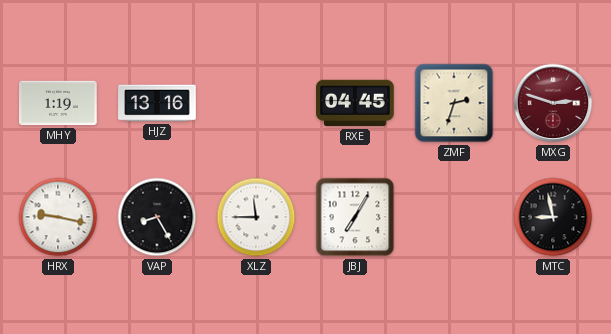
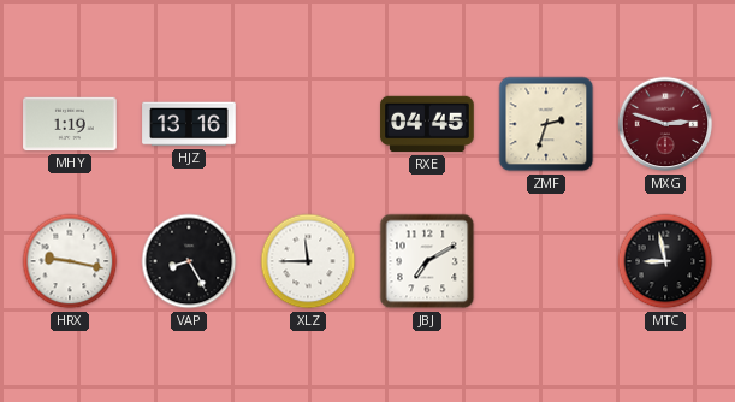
JBJ: 7:05 -> 7:10 (427, 261)
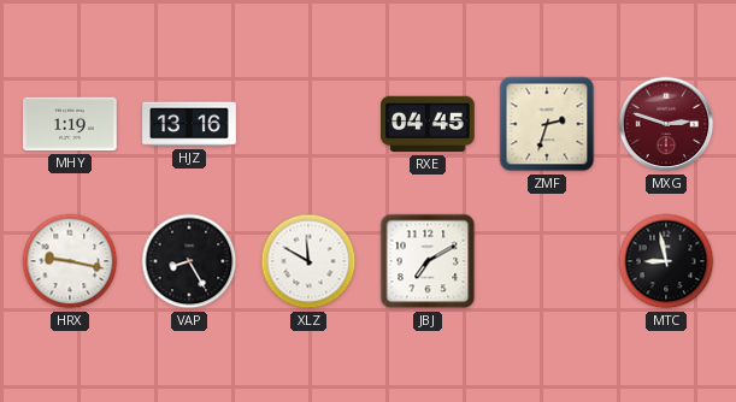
XLZ: 11:45 -> 11:50 (308, 261)
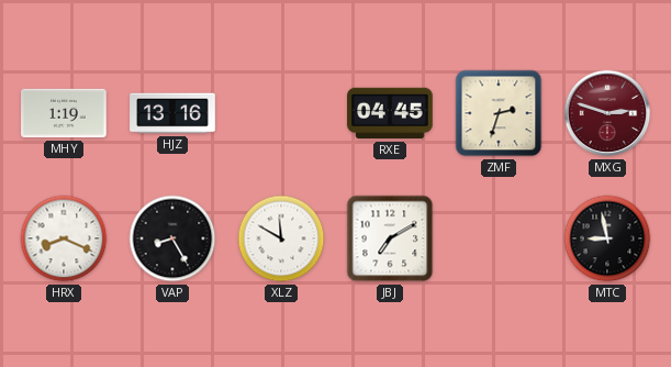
HRX: 9:17 -> 8:19 (64, 238)
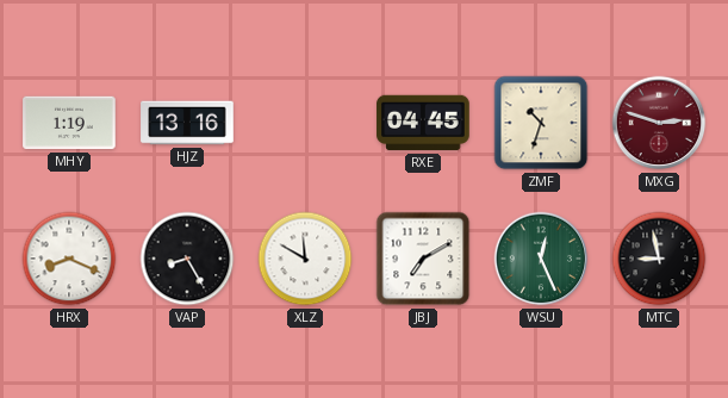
ZMF: 2:33 -> 10:33 (541, 123)
WSU: none -> 12:26 (541, 259)
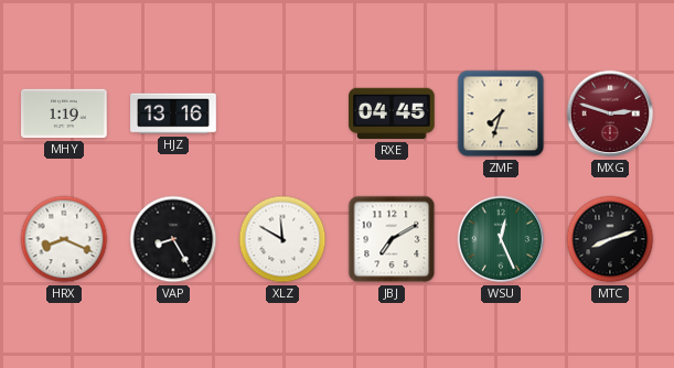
ZMF: 10:33 -> 7:33 (501, 113)
MTC: 8:58 -> 8:12 (610, 239)
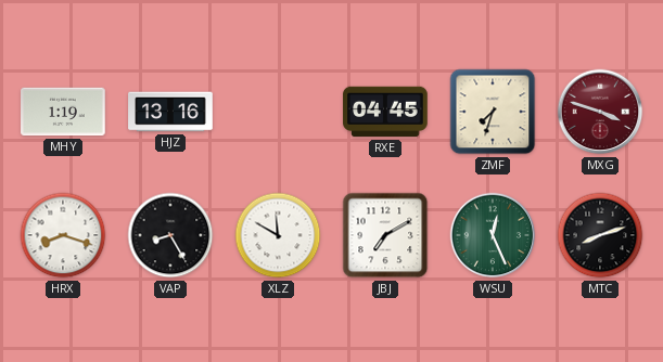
MXG: 2:48 -> 3:48 (600, 112)
HRX: 8:19 -> 8:18 (63, 235)
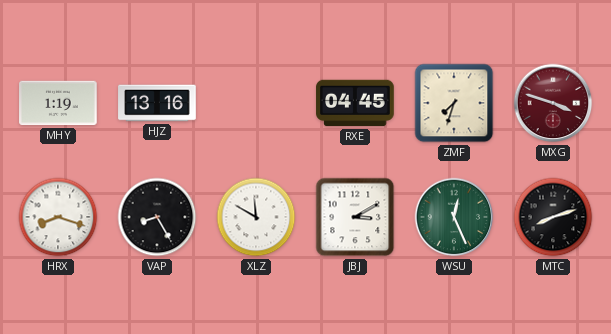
JBJ: 7:10 -> 3:10 (355, 217)
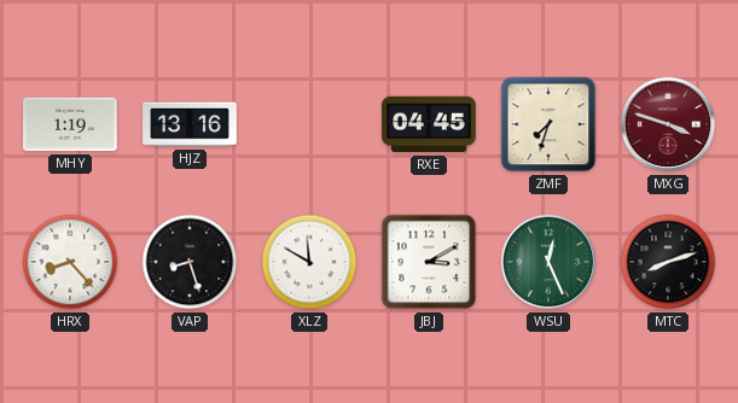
HRX: 8:18 -> 8:23 (70, 262)
VAP: 8:25 -> 8:27 (190, 262)
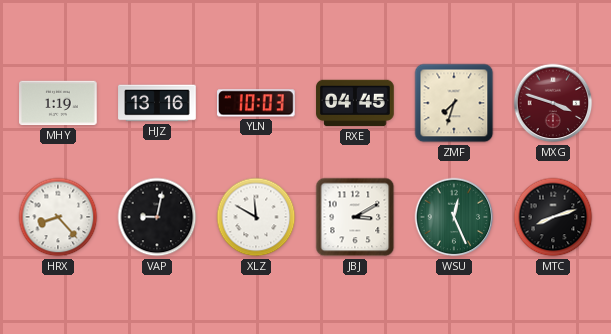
YLN: none -> 10:03 (257, 103)
VAP: 8:27 -> 9:02 (157, 217)
